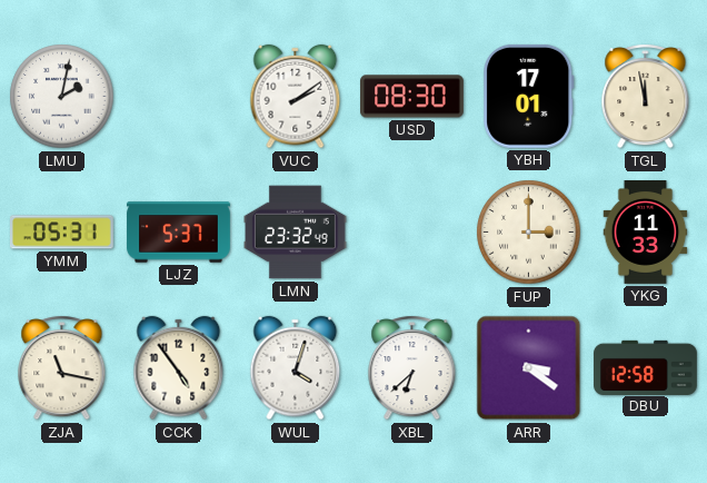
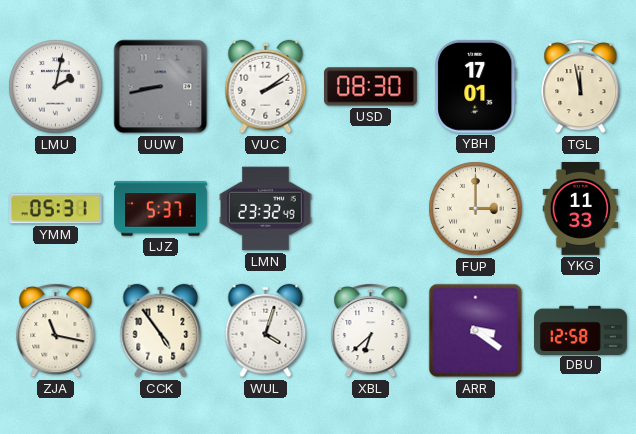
UUW: none -> 8:43 (161, 87)
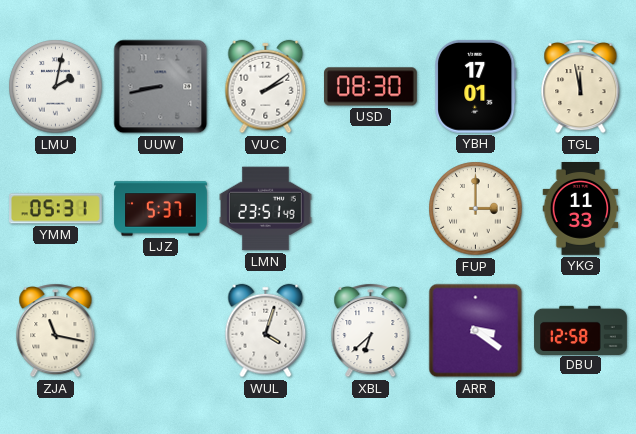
LMN: 23:32 -> 23:51 (266, 209)
CCK: 4:54 -> none (161, 331)
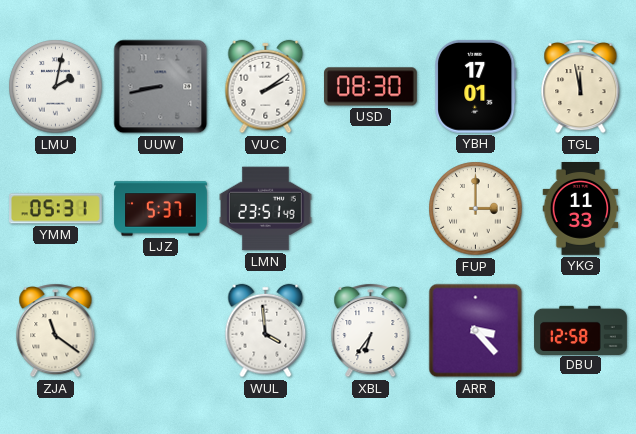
ZJA: 11:17 -> 11:21 (56, 331)
WUL: 4:03 -> 3:59 (266, 331)
XBL: 6:38 -> 6:36 (371, 331)
ARR: 3:21 -> 3:23 (476, 331)
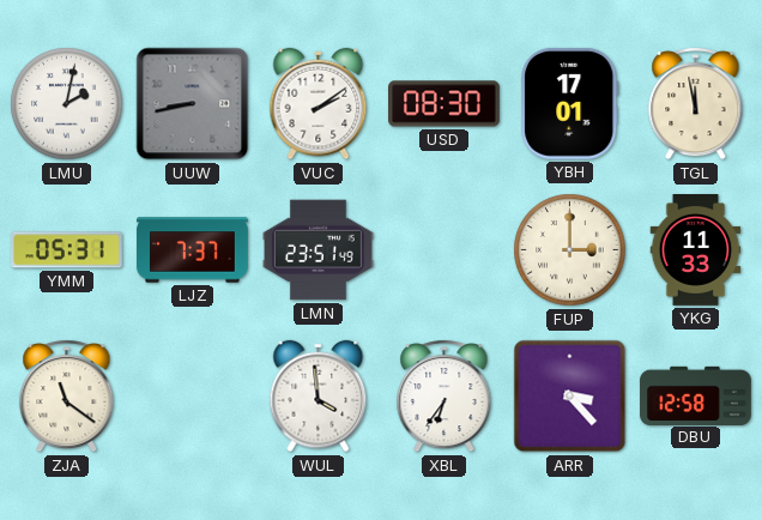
LJZ: 5:37 -> 7:37 (193, 250)
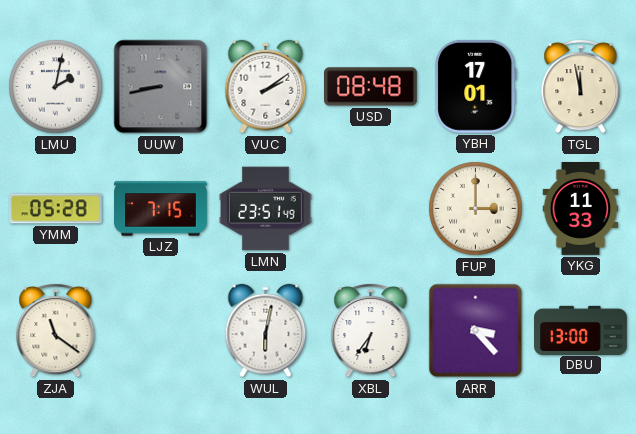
USD: 08:30 -> 08:48 (371, 87)
YMM: 05:31 -> 05:28 (56, 209)
LJZ: 7:37 -> 7:15 (161, 209)
WUL: 3:59 -> 6:02 (266, 331)
DBU: 12:58 -> 13:00 (581, 330)
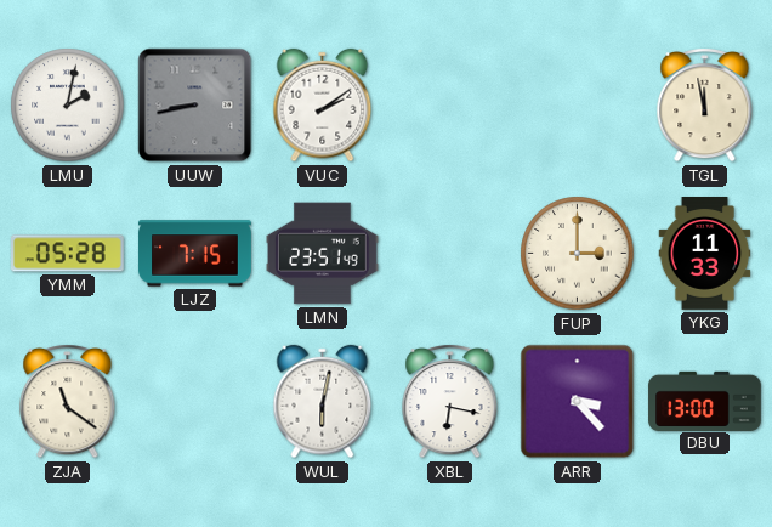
USD: 08:48 -> none (371, 87)
YBH: 17:01 -> none (476, 86)
XBL: 6:36 -> 6:17 (450, 402)
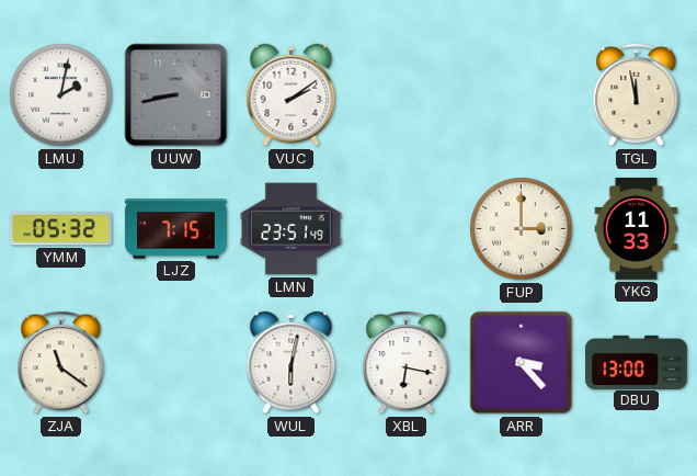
YMM: 05:28 -> 05:32 (61, 229)
